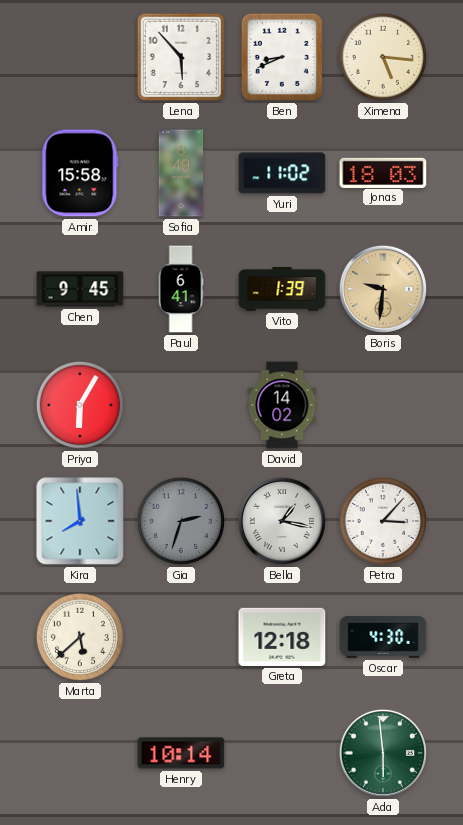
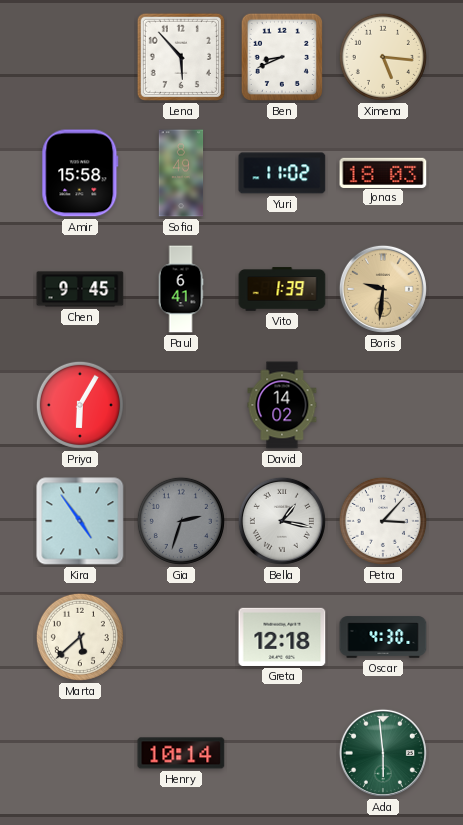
Kira: 7:59 -> 4:54 (80, 521)
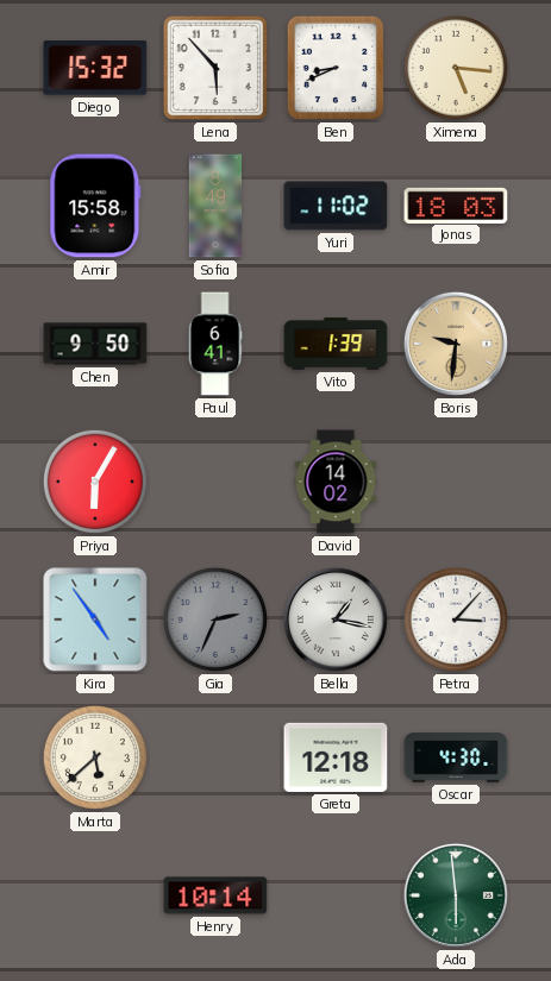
Diego: none -> 15:32 (95, 68)
Chen: 9:45 -> 9:50 (95, 344)
Gia: 2:33 -> 2:34 (215, 620)
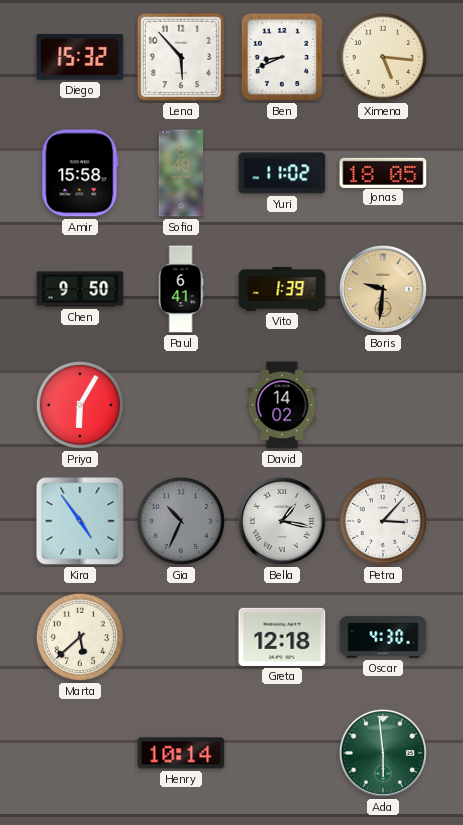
Jonas: 18:03 -> 18:05 (383, 172)
Gia: 2:34 -> 10:34 (181, 521)
